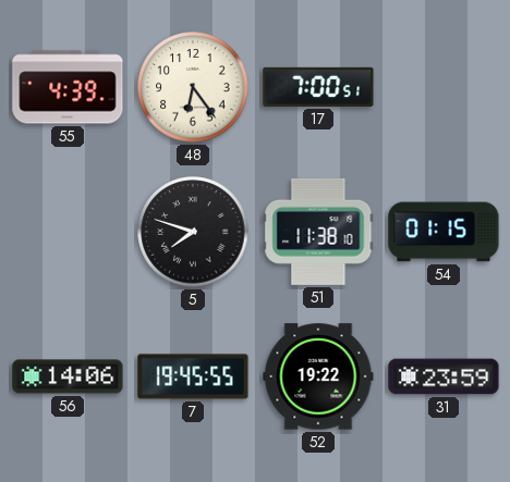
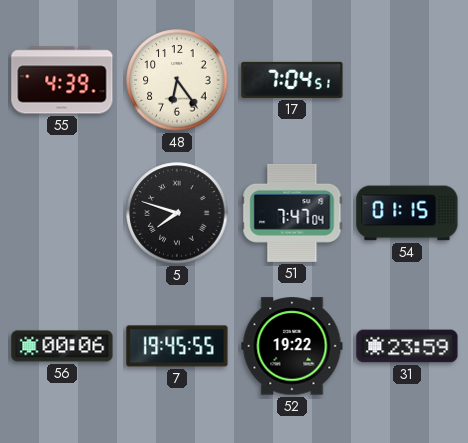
17: 7:00 -> 7:04 (292, 80)
51: 11:38 -> 7:47 (292, 213)
56: 14:06 -> 00:06 (62, 346)
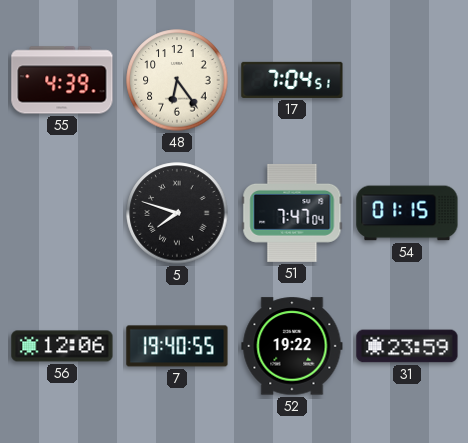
56: 00:06 -> 12:06 (62, 346)
7: 19:45 -> 19:40 (177, 346)
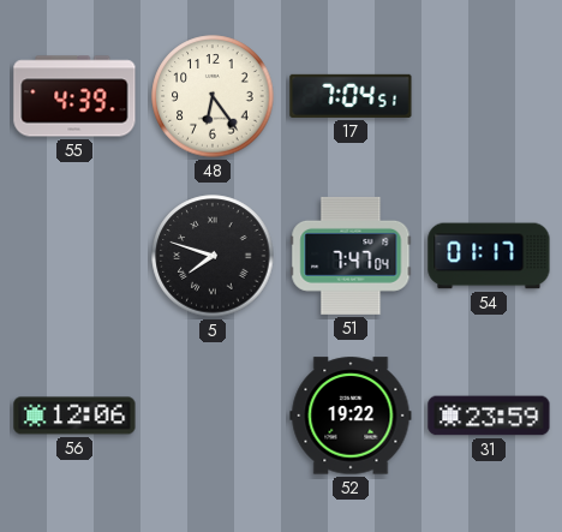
54: 01:15 -> 01:17 (489, 256)
7: 19:40 -> none (177, 346)
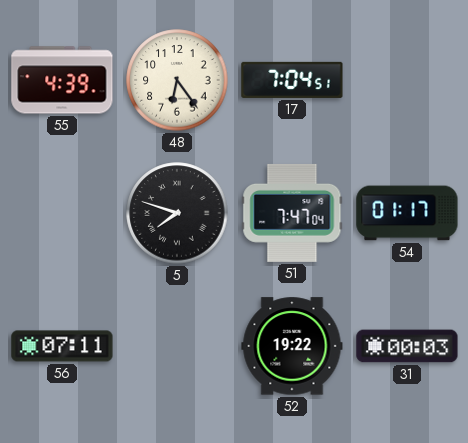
56: 12:06 -> 07:11 (62, 346)
31: 23:59 -> 00:03 (407, 346)
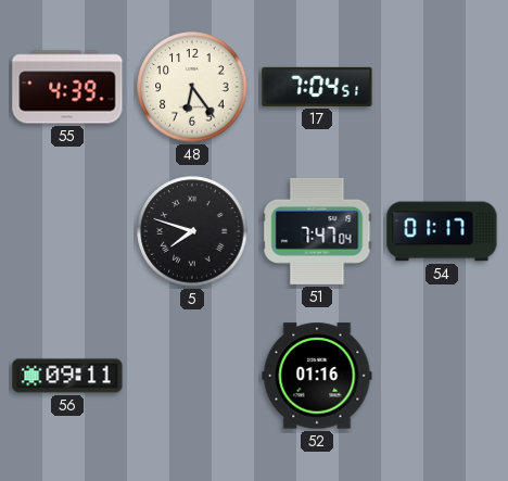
56: 07:11 -> 09:11 (67, 376)
52: 19:22 -> 01:16 (317, 376)
31: 00:03 -> none (407, 346)
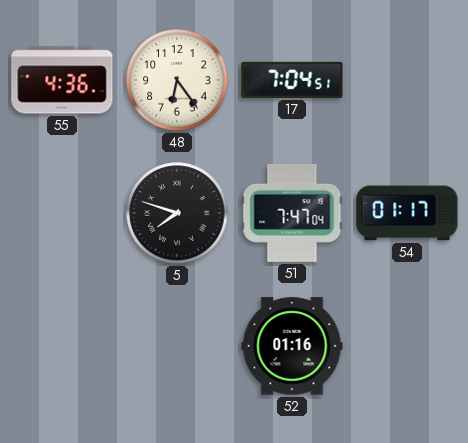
55: 4:39 -> 4:36 (62, 80)
56: 09:11 -> none (67, 376)
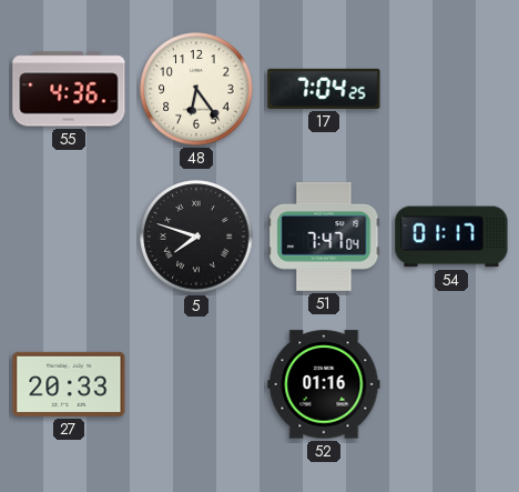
17: 7:04:51 -> 7:04:25 (324, 89)
27: none -> 20:33 (69, 384)
